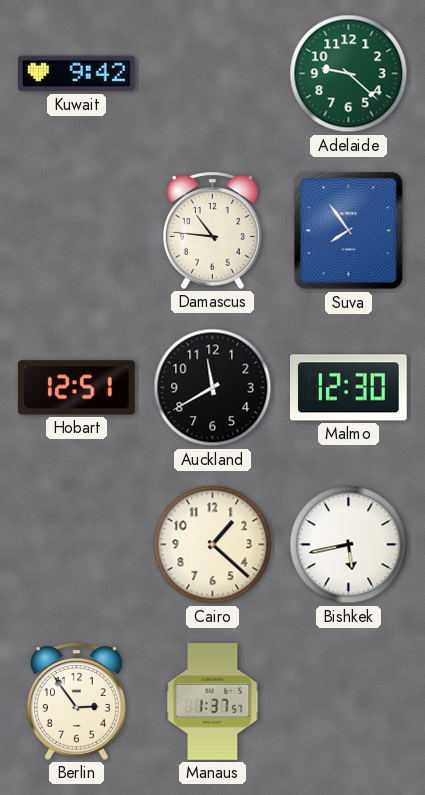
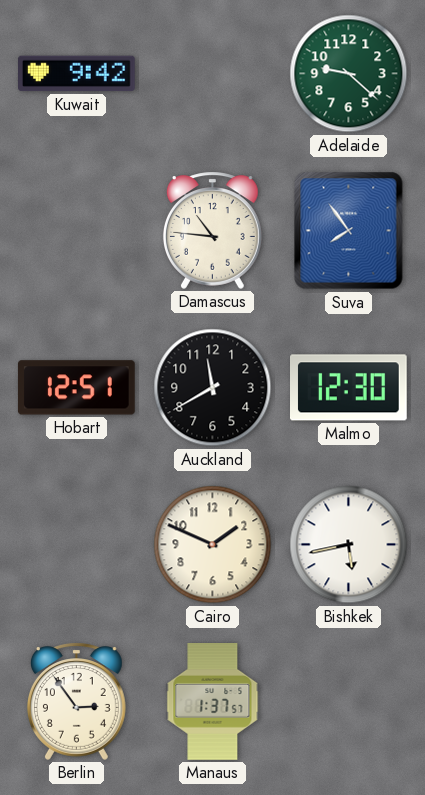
Cairo: 1:22 -> 1:49 (213, 545)
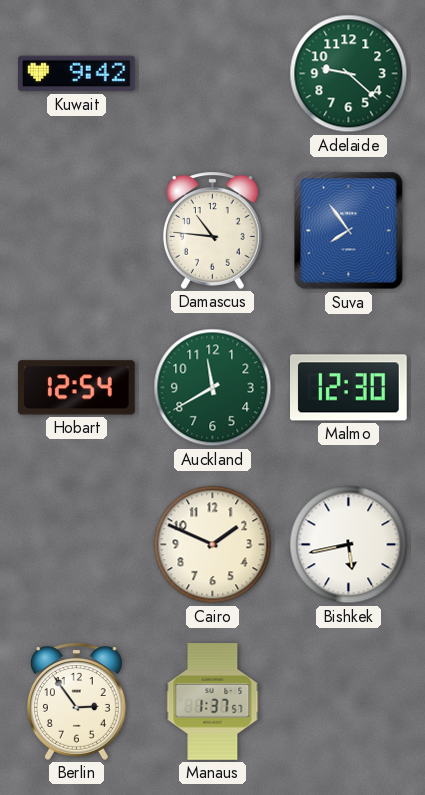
Hobart: 12:51 -> 12:54 (76, 388)
Auckland dial: black -> green (213, 388)
